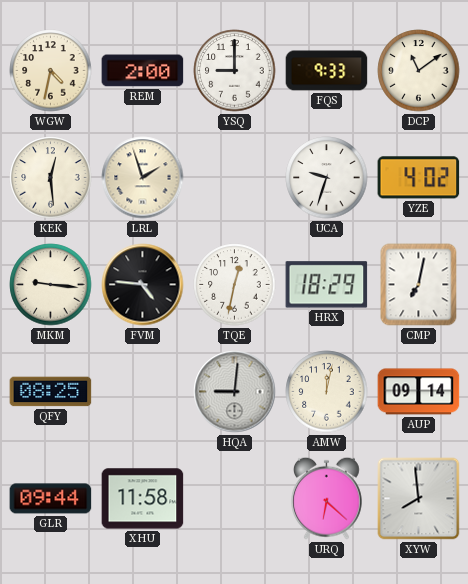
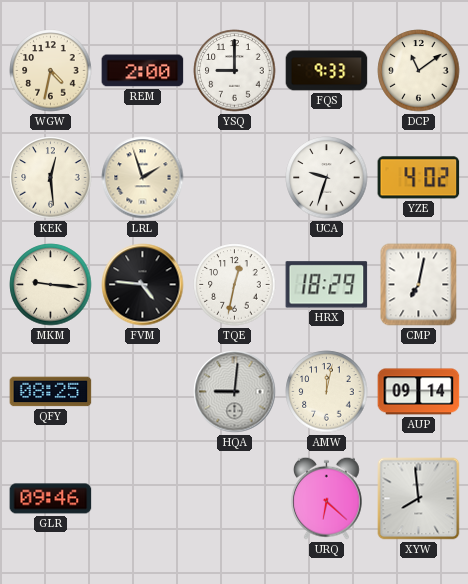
GLR: 09:44 -> 09:46 (51, 499)
XHU: 11:58 -> none (143, 499)
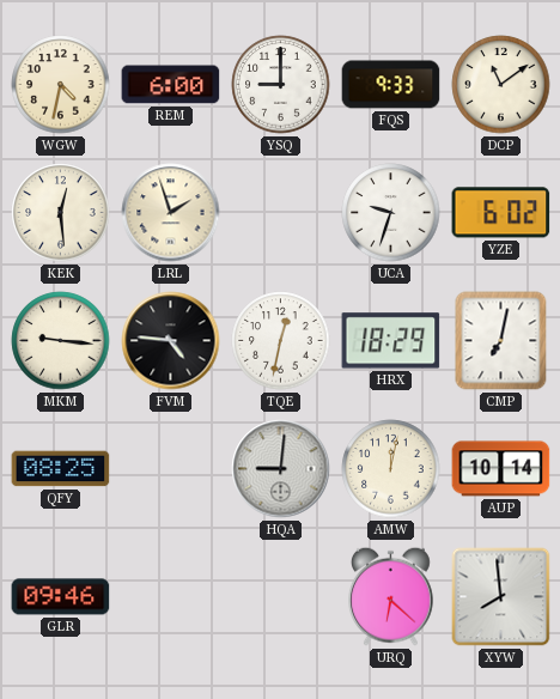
REM: 2:00 -> 6:00 (171, 85)
YZE: 4:02 -> 6:02 (501, 213)
AUP: 09:14 -> 10:14 (501, 469)
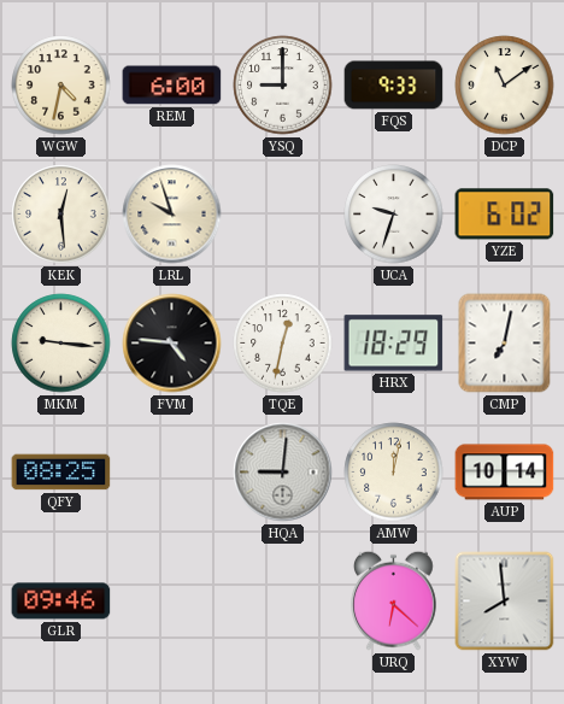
LRL: 1:57 -> 9:57 (172, 215)
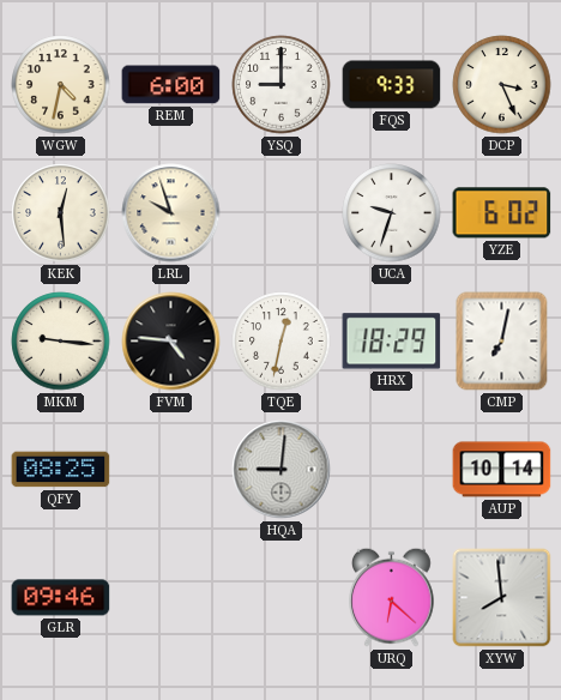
DCP: 11:09 -> 3:26 (502, 85)
AMW: 12:02 -> none (394, 473)
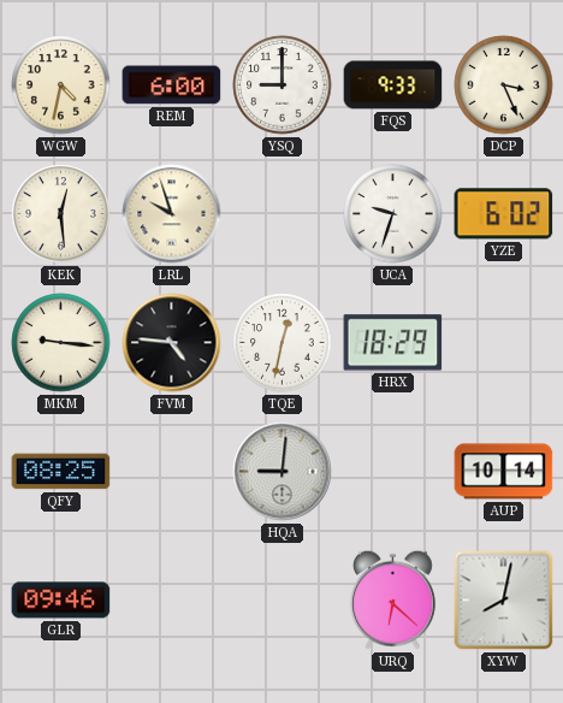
CMP: 7:02 -> none (502, 342)
XYW: 7:59 -> 8:02 (504, 601)
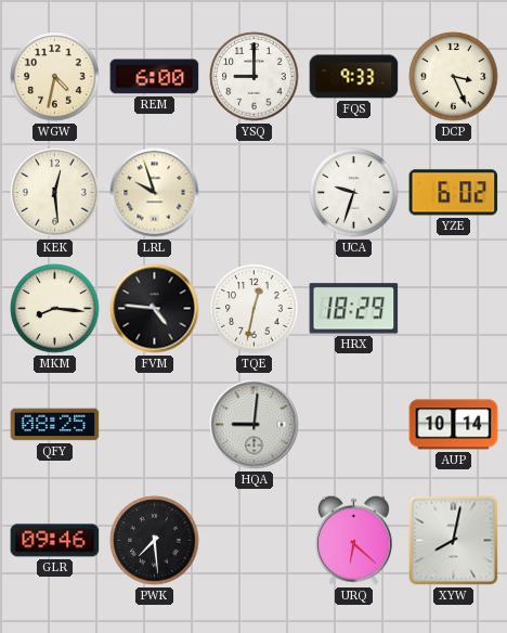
MKM: 9:16 -> 8:16 (55, 309)
PWK: none -> 7:29 (155, 541)
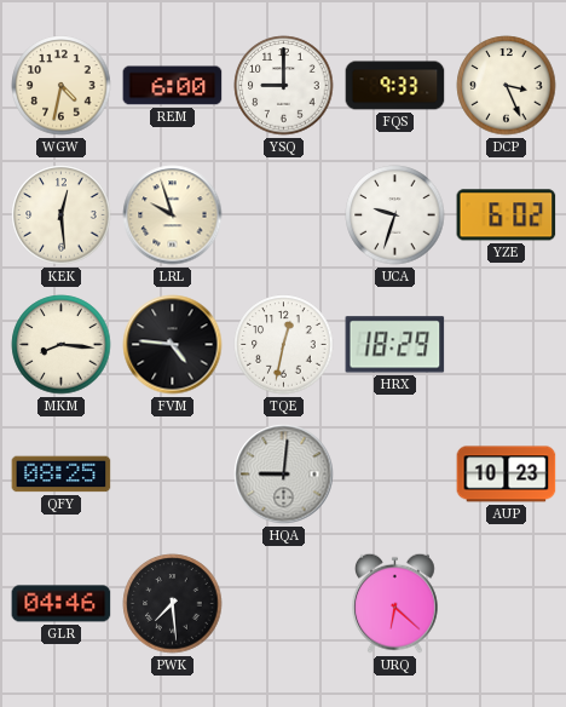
AUP: 10:14 -> 10:23 (507, 475)
GLR: 09:46 -> 04:46 (62, 604)
XYW: 8:02 -> none (454, 541)
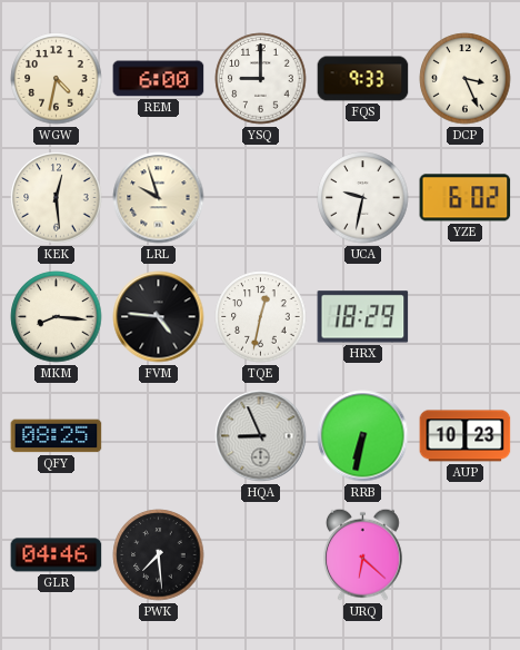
UCA: 9:33 -> 9:32 (363, 198)
HQA: 9:01 -> 8:56 (261, 436)
RRB: none -> 6:32 (363, 436)
